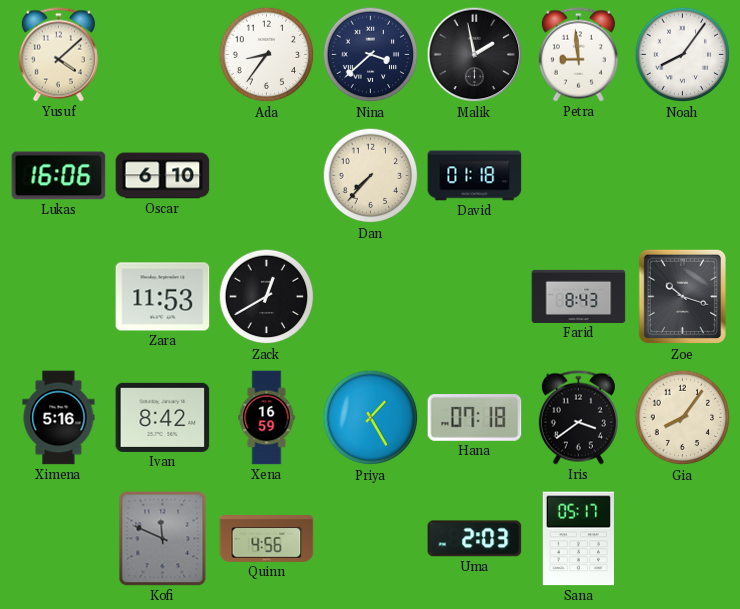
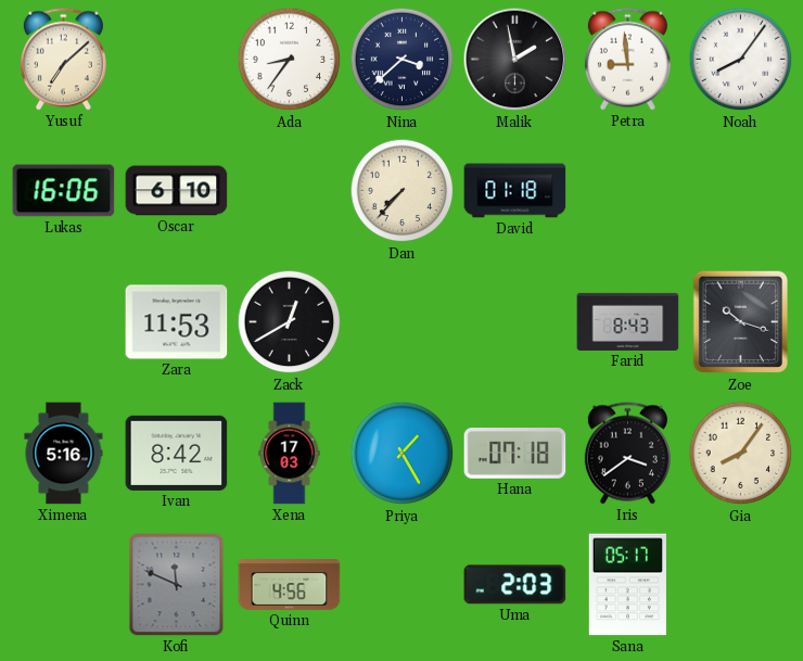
Yusuf: 4:08 -> 7:08 (63, 60)
Xena: 16:59 -> 17:03 (290, 454)
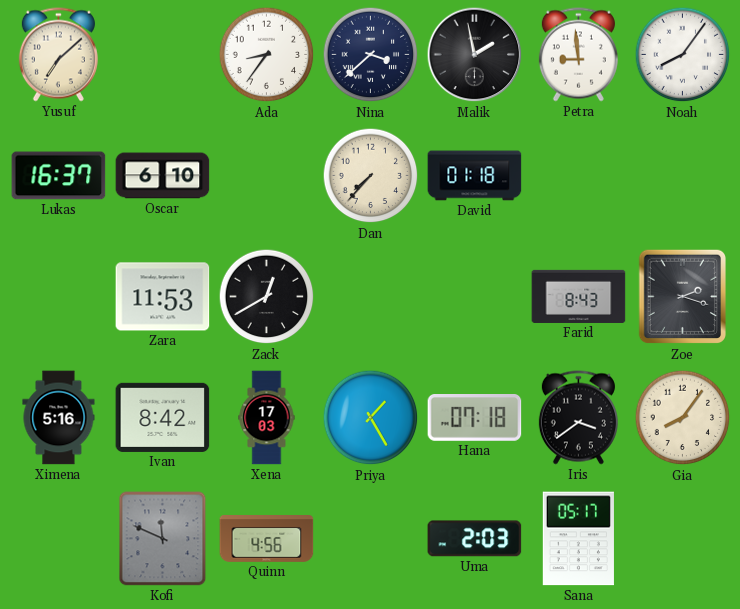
Lukas: 16:06 -> 16:37 (59, 176)
Zoe: 10:18 -> 2:18 (683, 297)
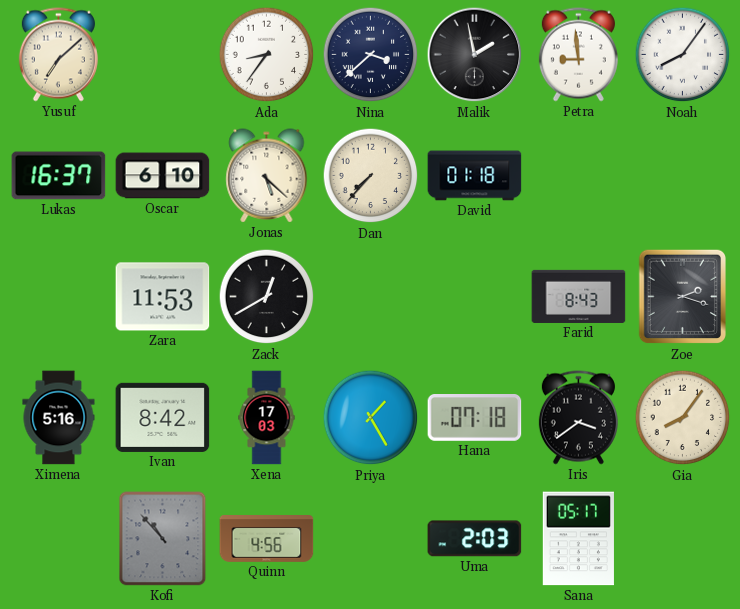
Jonas: none -> 5:22 (267, 176)
Kofi: 11:49 -> 10:53 (163, 539)
